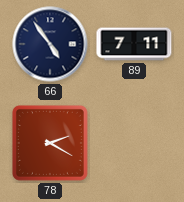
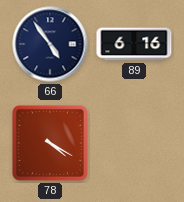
89: 7:11 -> 6:16 (134, 44)
78: 2:20 -> 4:20 (50, 143)
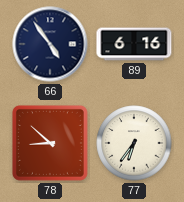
78: 4:20 -> 8:52 (50, 143)
77: none -> 6:36 (134, 143)
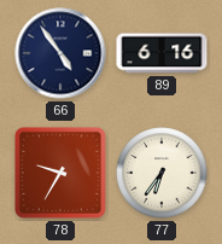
78: 8:52 -> 9:35 (60, 173)
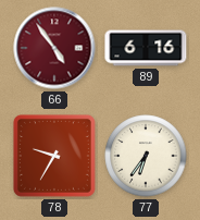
66 dial: navy -> burgundy (54, 48)
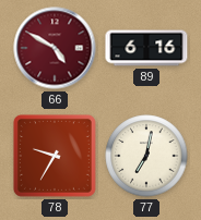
66: 4:54 -> 4:50 (55, 48)
77: 6:36 -> 7:02 (146, 156)
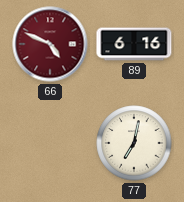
66: 4:50 -> 4:49 (50, 44)
78: 9:35 -> none (55, 156)
